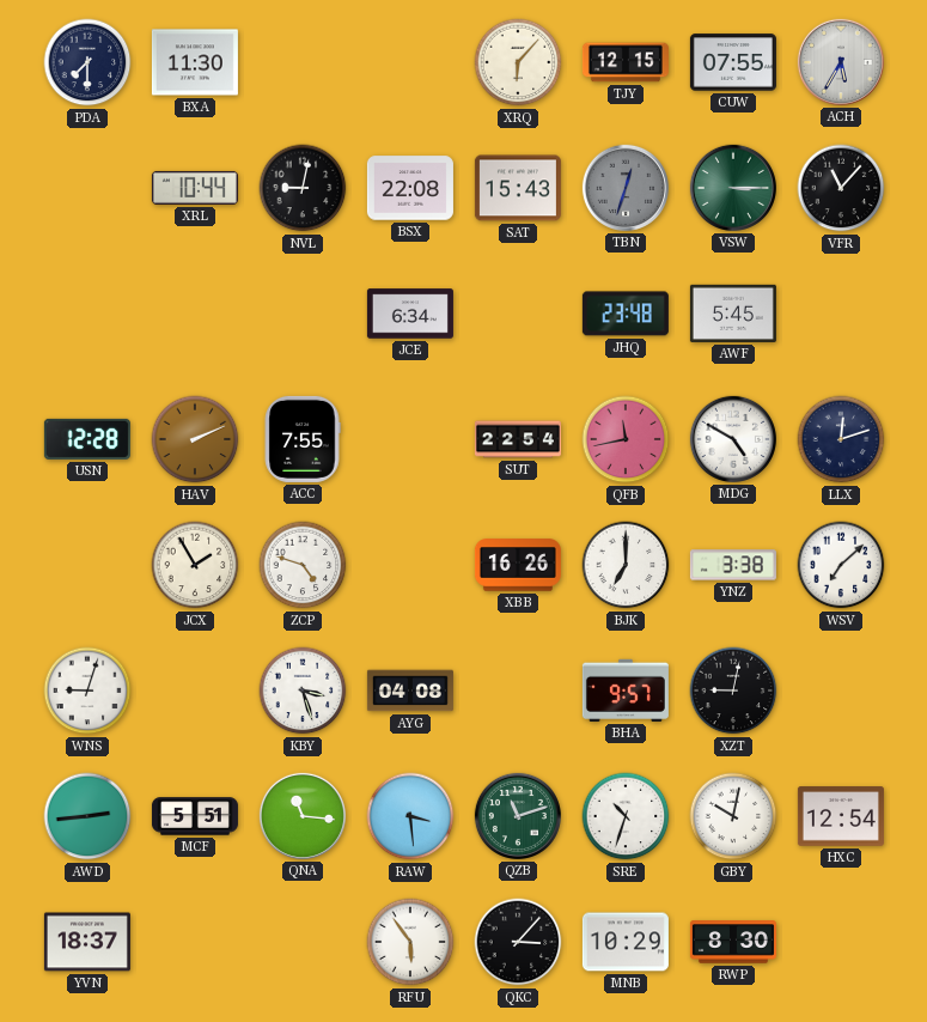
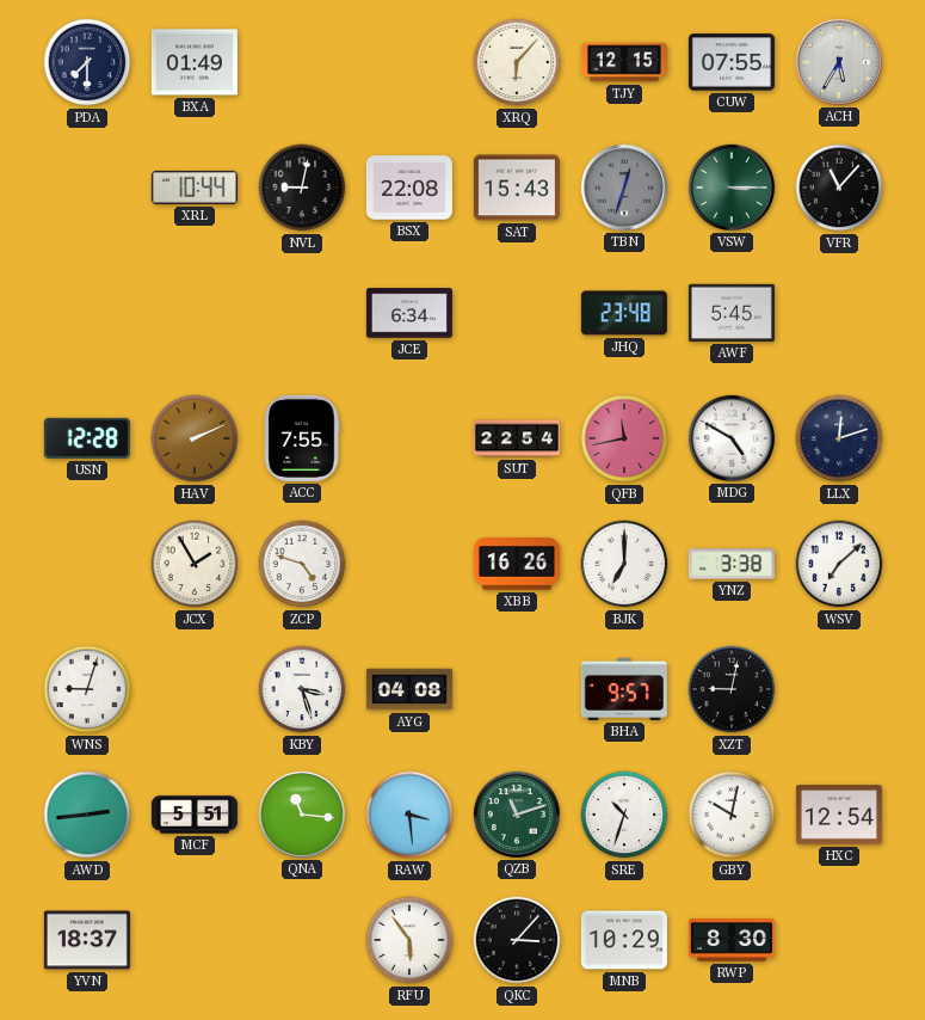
BXA: 11:30 -> 01:49 (195, 62)
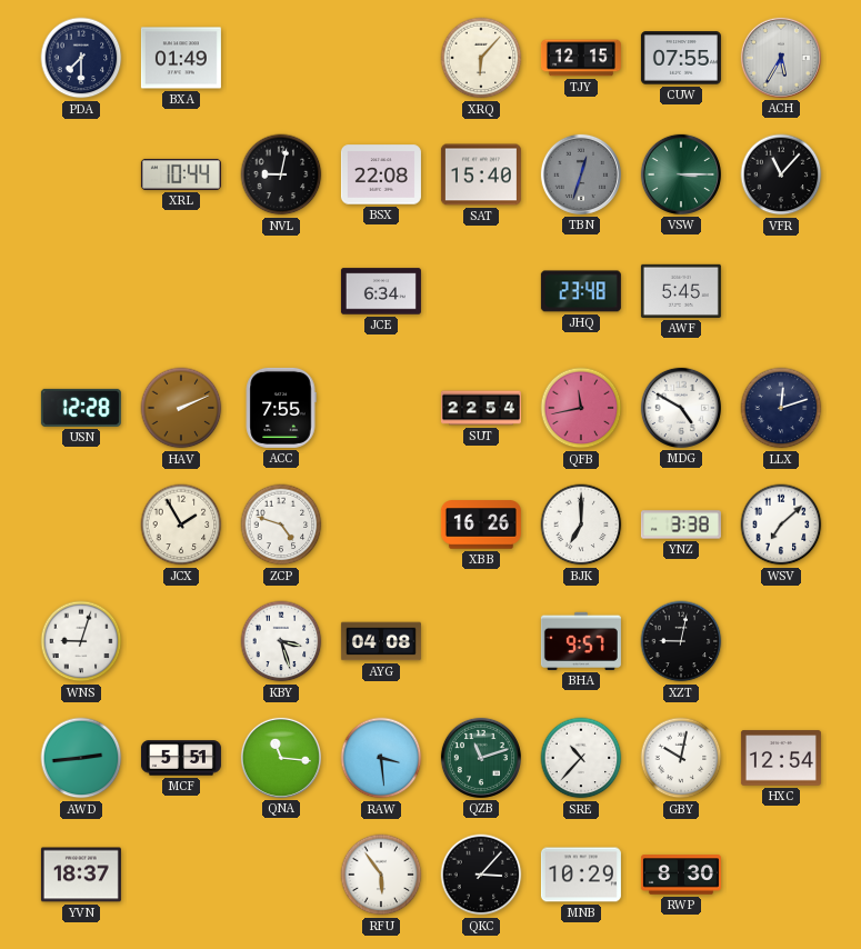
SAT: 15:43 -> 15:40 (481, 174)
SRE: 10:33 -> 10:37 (581, 758)
